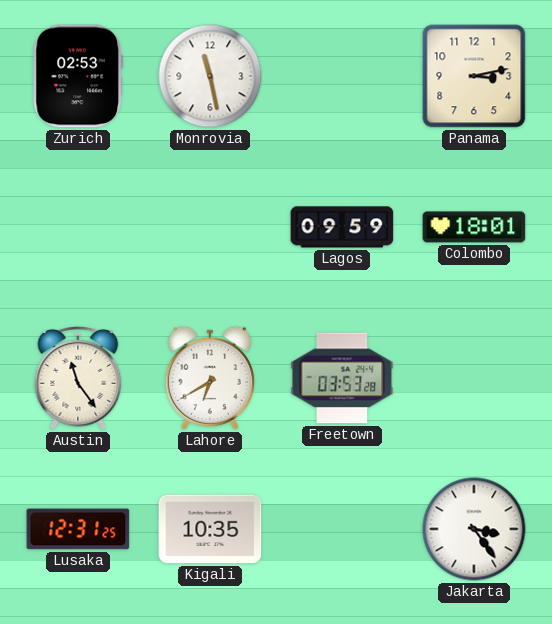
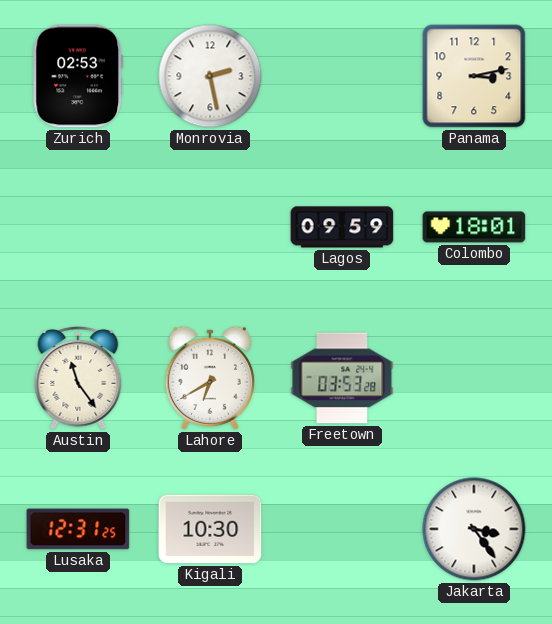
Monrovia: 11:28 -> 2:28 (210, 76)
Kigali: 10:35 -> 10:30 (210, 529)
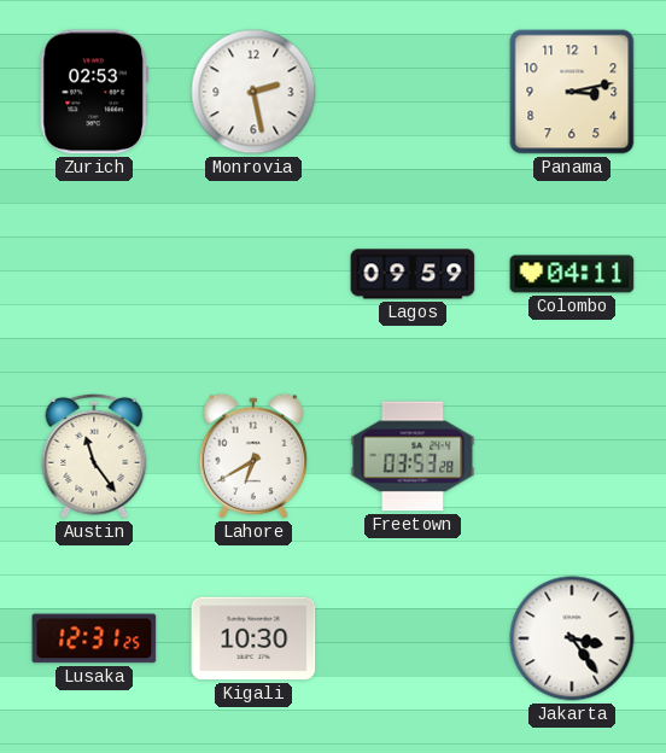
Colombo: 18:01 -> 04:11 (572, 274)
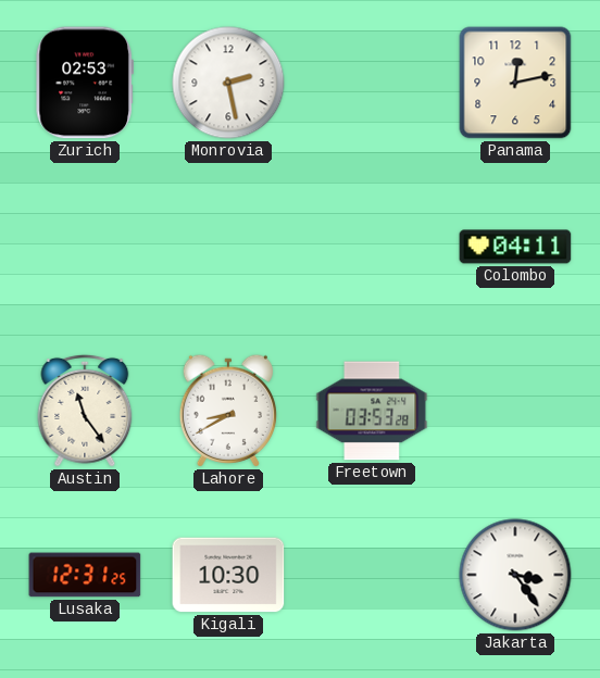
Panama: 3:13 -> 12:13 (515, 83)
Lagos: 09:59 -> none (413, 274)
Lahore: 6:40 -> 8:40 (228, 411)
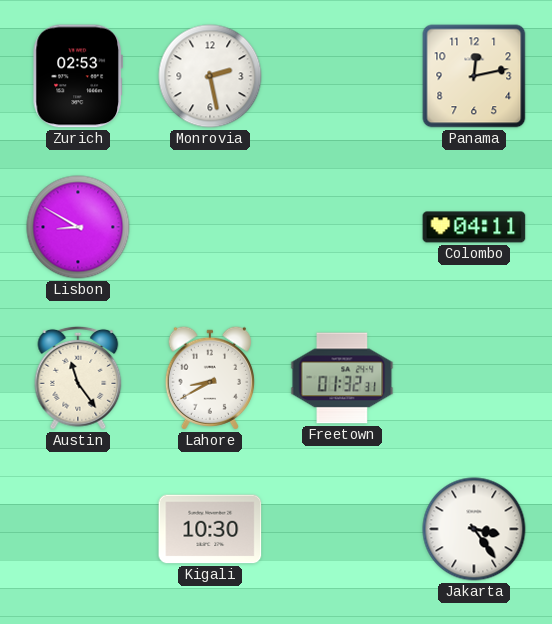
Lisbon: none -> 8:50 (78, 227)
Freetown: 03:53 -> 01:32 (342, 378)
Lusaka: 12:31 -> none (85, 575)
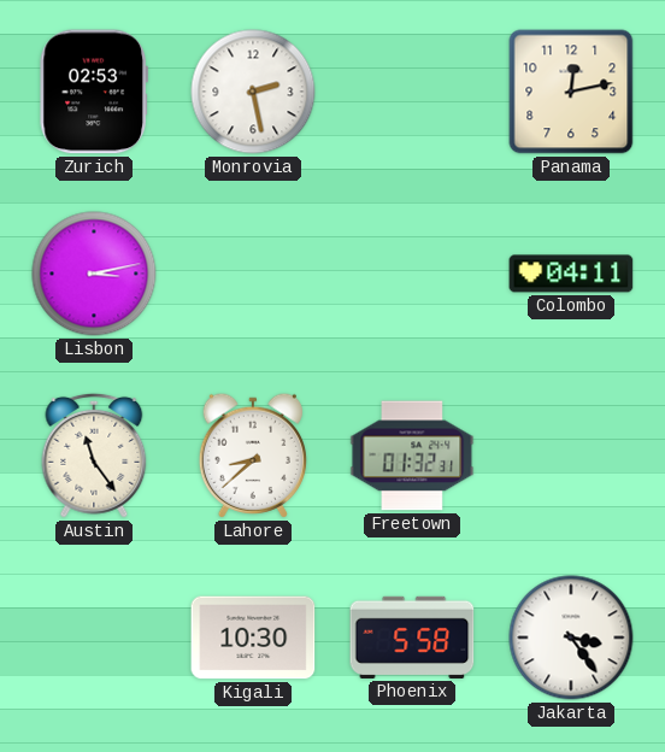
Lisbon: 8:50 -> 3:13 (94, 274)
Lahore: 8:40 -> 8:38 (253, 456)
Phoenix: none -> 5:58 (412, 638)
